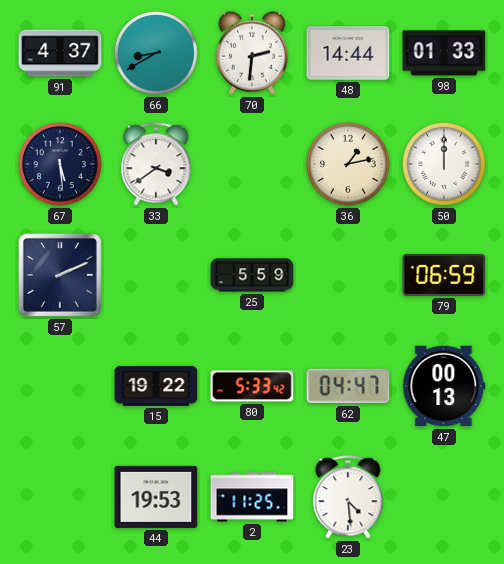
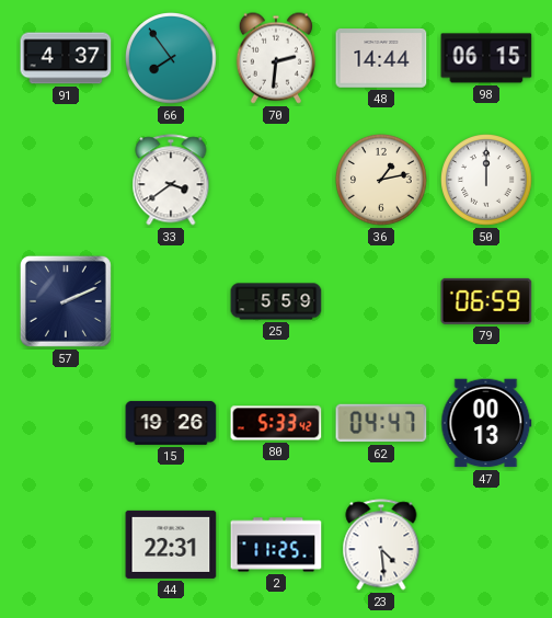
66: 8:40 -> 7:54 (171, 58)
98: 01:33 -> 06:15 (486, 58)
67: 5:29 -> none (60, 164)
15: 19:22 -> 19:26 (171, 423)
44: 19:53 -> 22:31 (171, 545)
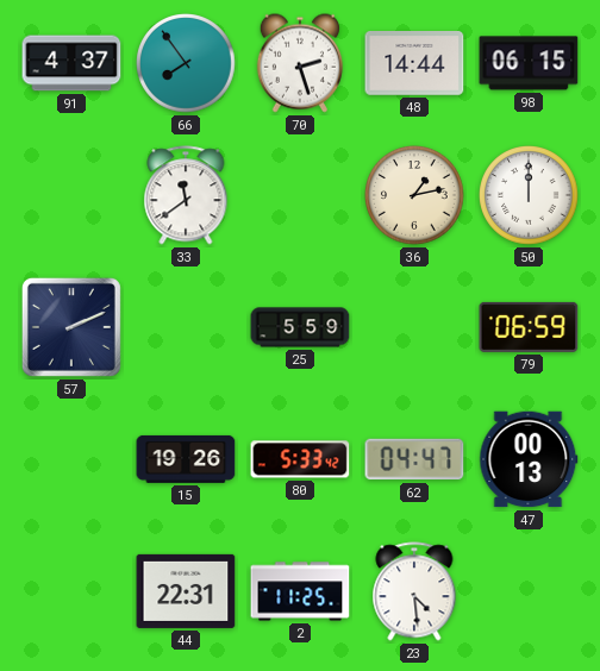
70: 2:31 -> 2:27 (300, 63)
33: 3:39 -> 11:39 (186, 195)
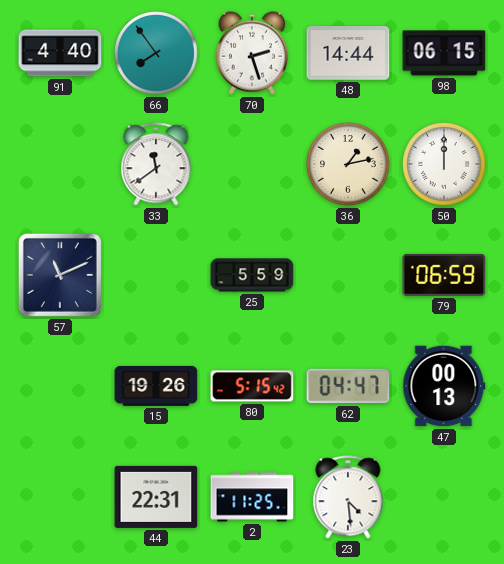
91: 4:37 -> 4:40 (60, 53)
57: 2:11 -> 11:11 (60, 275)
80: 5:33 -> 5:15 (252, 386)
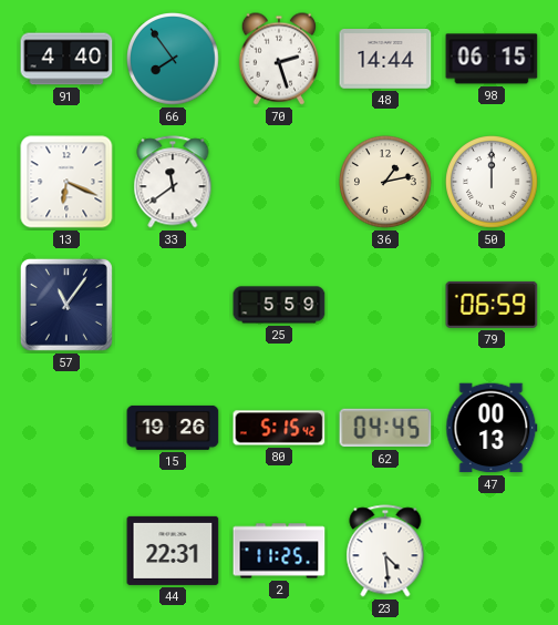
13: none -> 6:19 (66, 182)
57: 11:11 -> 11:06 (66, 305)
62: 04:47 -> 04:45 (385, 428)
